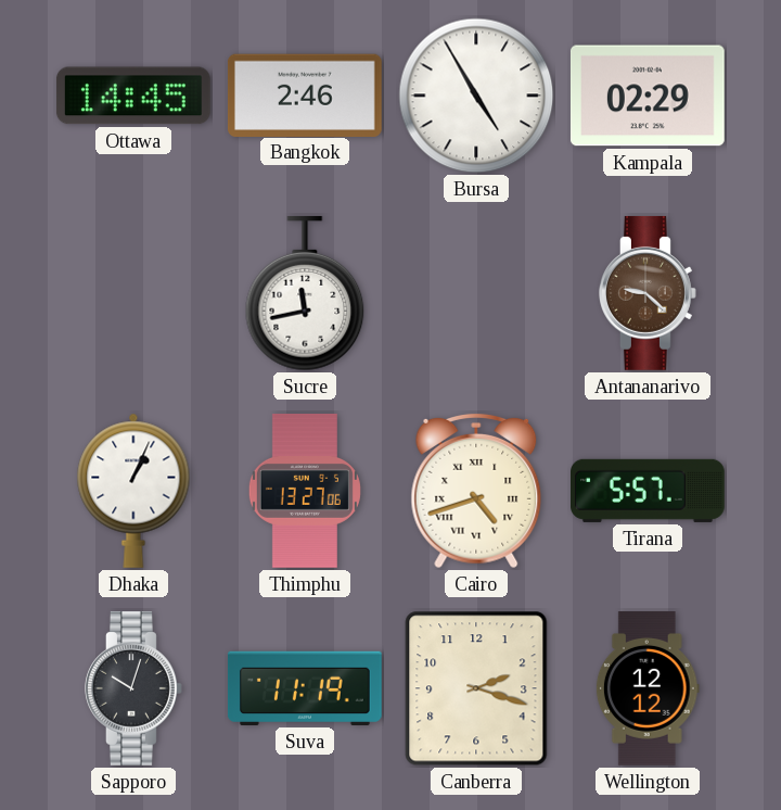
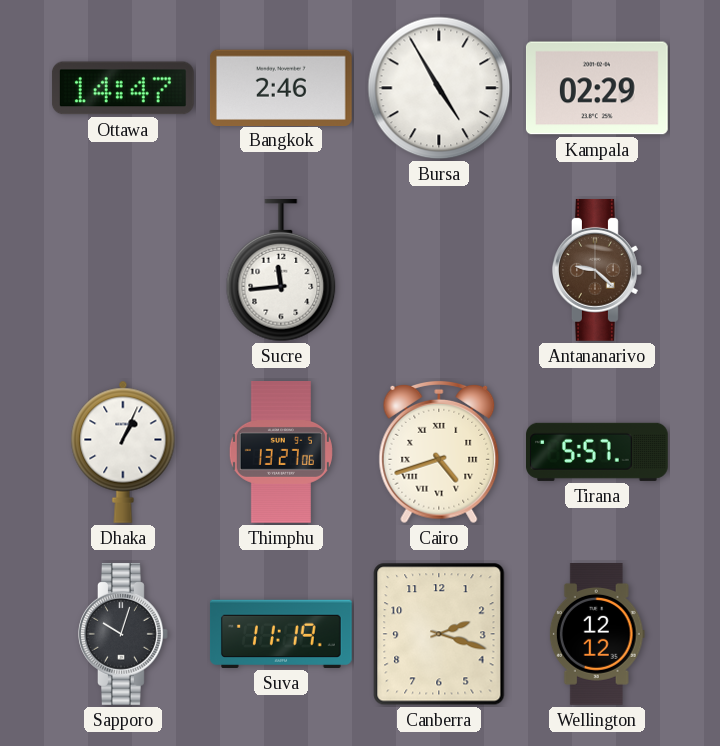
Ottawa: 14:45 -> 14:47 (123, 88)
Sucre: 11:43 -> 11:44 (281, 270)
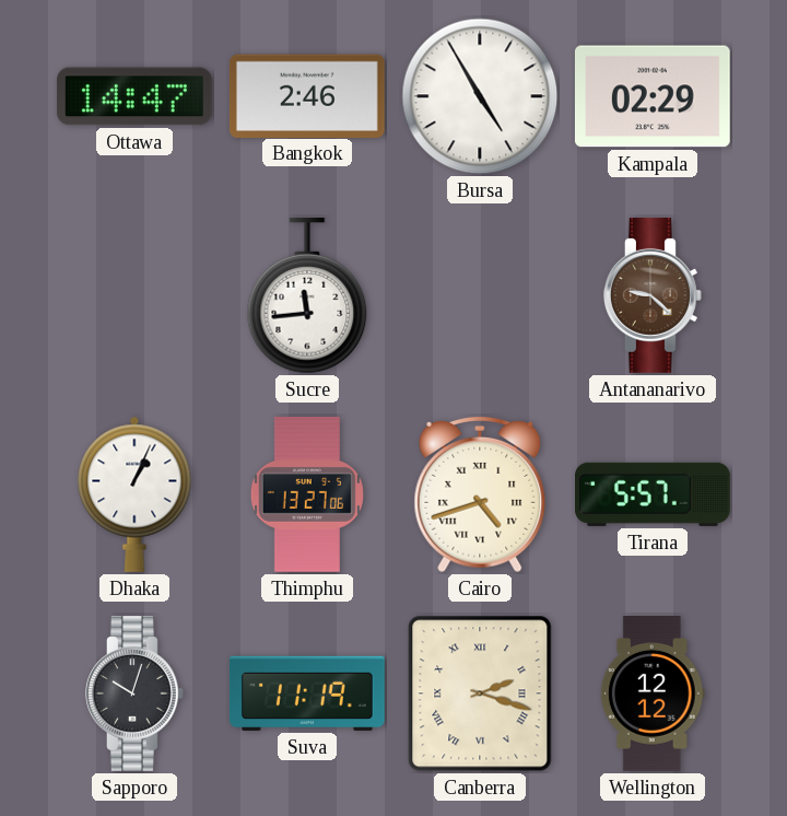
Canberra numerals: Arabic -> Roman (480, 693)
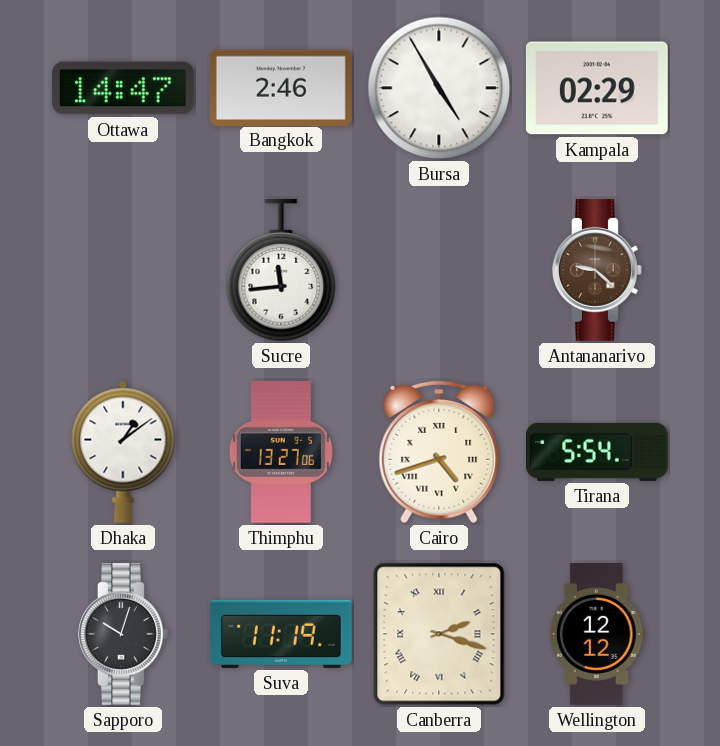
Dhaka: 1:04 -> 1:09 (123, 452)
Tirana: 5:57 -> 5:54 (598, 452)
